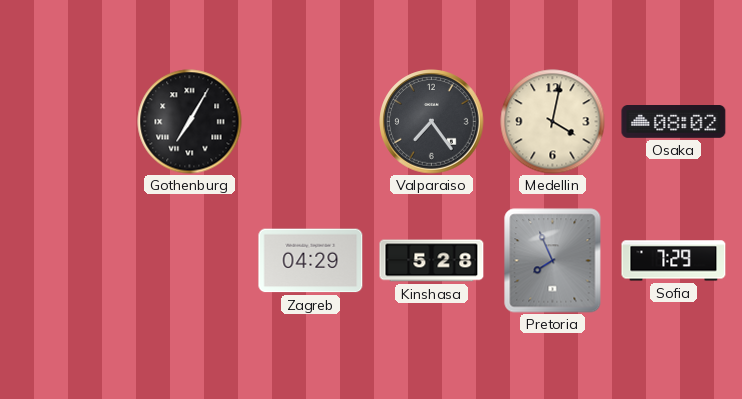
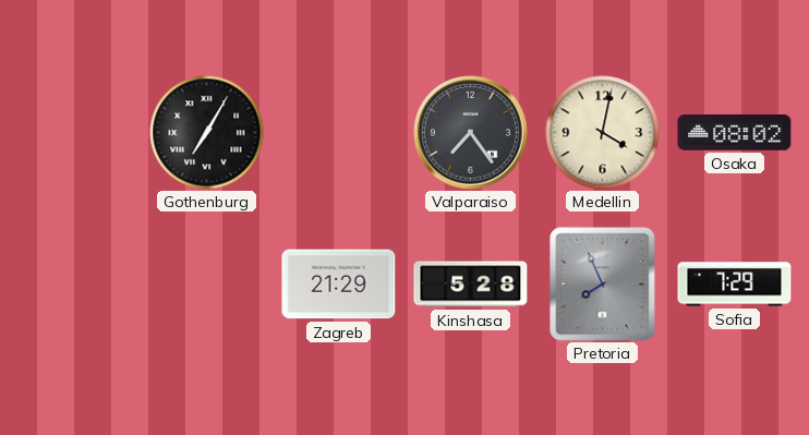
Zagreb: 04:29 -> 21:29 (339, 285)
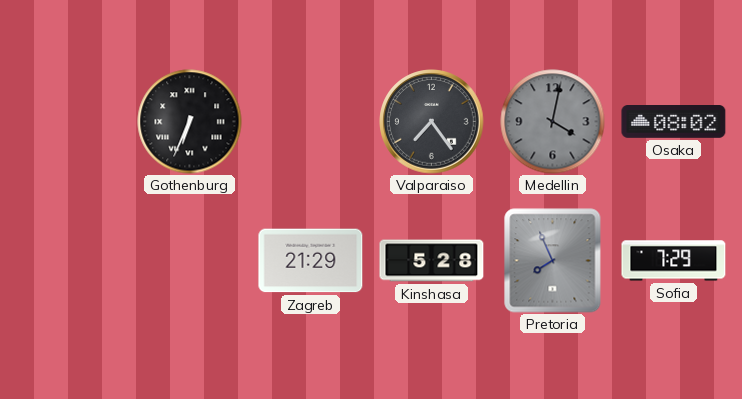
Gothenburg: 7:05 -> 6:34 (190, 122)
Medellin dial: cream -> grey (553, 122)
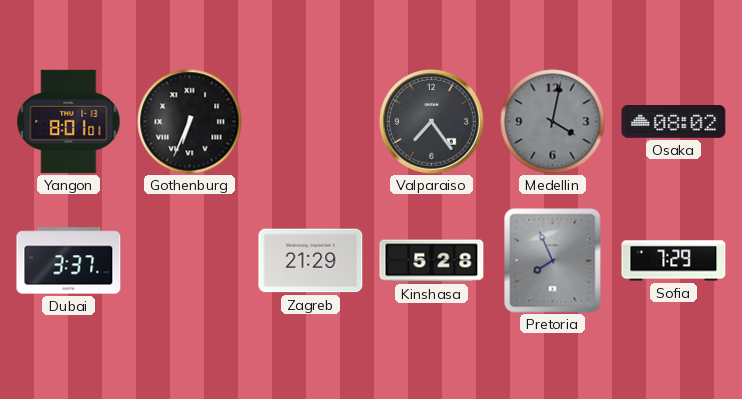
Yangon: none -> 8:01 (69, 121)
Dubai: none -> 3:37 (69, 261)
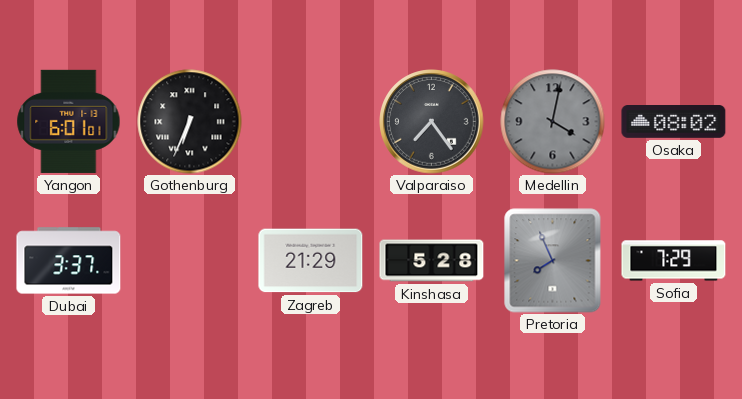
Yangon: 8:01 -> 6:01 (69, 121)
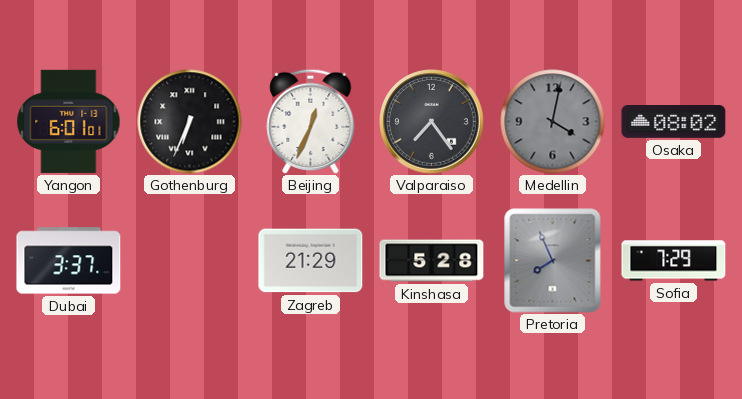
Beijing: none -> 12:34 (311, 121)
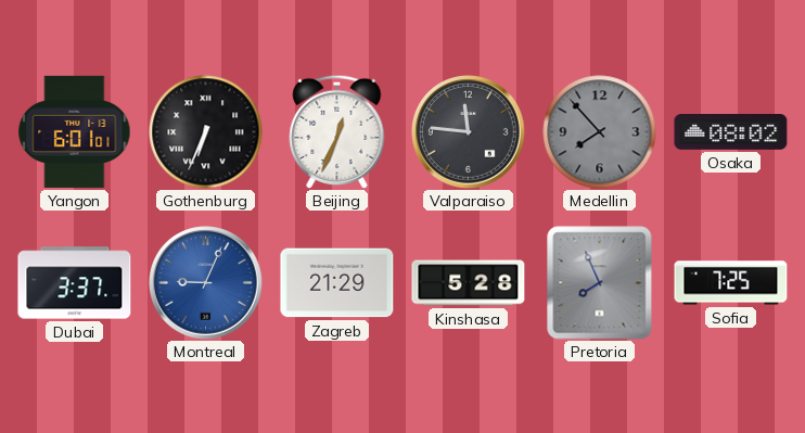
Valparaiso: 7:24 -> 11:46 (469, 132)
Medellin: 4:02 -> 7:53 (600, 132)
Montreal: none -> 9:04 (206, 283)
Sofia: 7:29 -> 7:25 (731, 283)
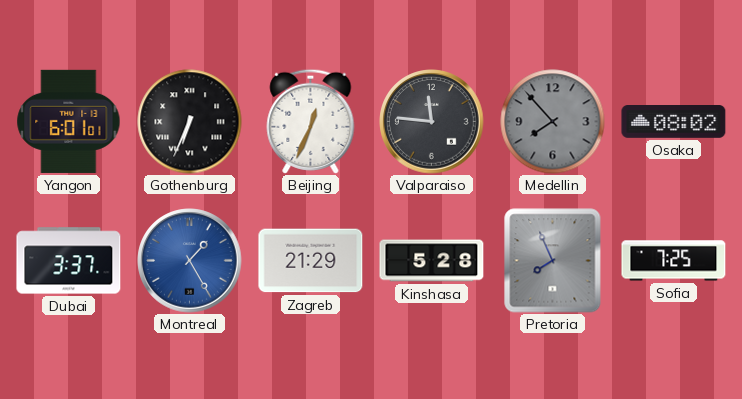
Montreal: 9:04 -> 1:25 (190, 261)
